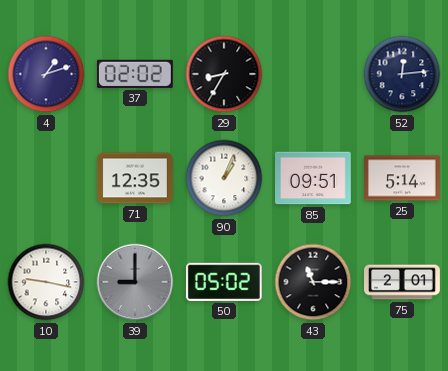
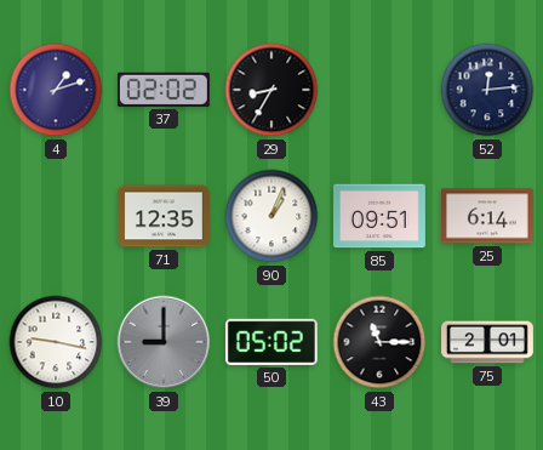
25: 5:14 -> 6:14 (488, 216)
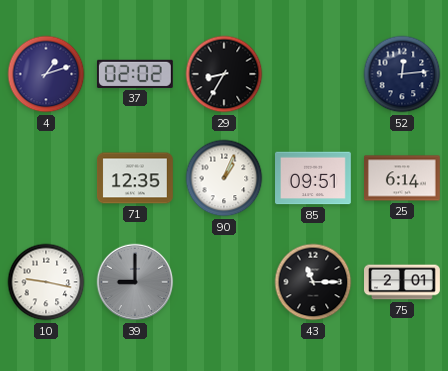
50: 05:02 -> none (271, 342)
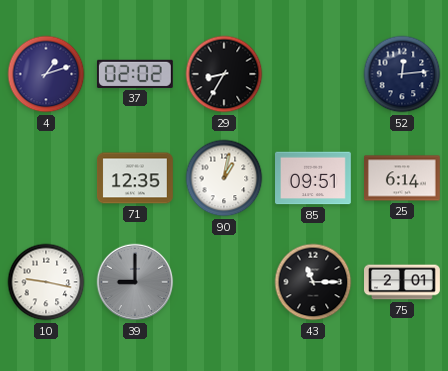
90: 1:04 -> 1:02 (224, 178)
